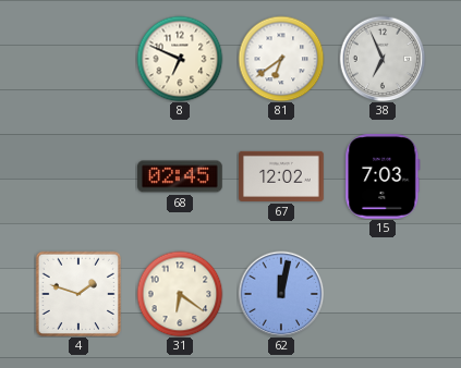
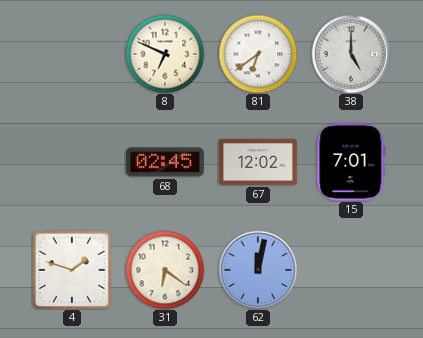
38: 6:56 -> 5:00 (351, 54)
15: 7:03 -> 7:01 (351, 163)
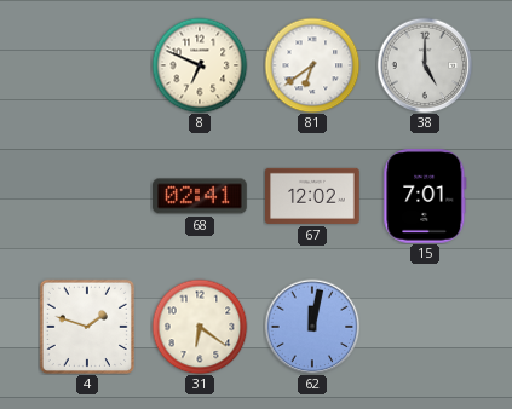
68: 02:45 -> 02:41 (200, 196)
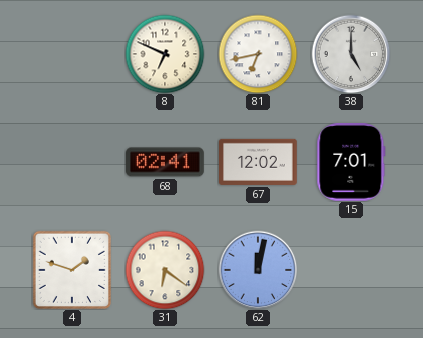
81: 6:39 -> 6:43 (258, 54)
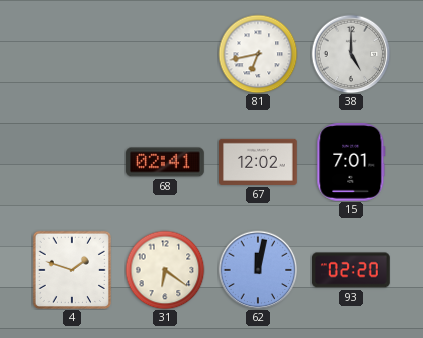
8: 6:49 -> none (165, 54)
93: none -> 02:20 (352, 270)
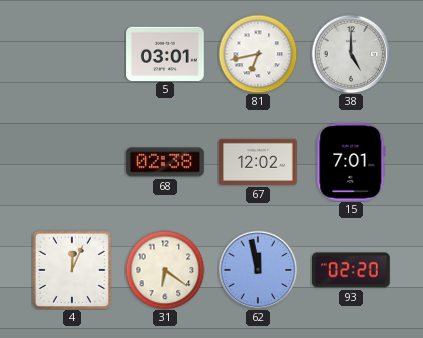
5: none -> 03:01 (165, 53)
68: 02:41 -> 02:38 (165, 162)
4: 1:48 -> 12:04 (71, 269)
62: 12:02 -> 11:58 (258, 270)
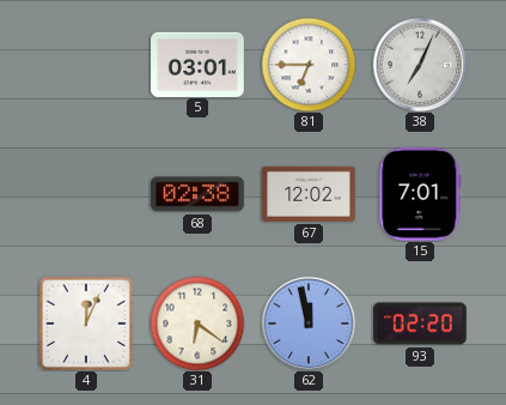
81: 6:43 -> 6:45 (309, 65)
38: 5:00 -> 7:04 (420, 65)
